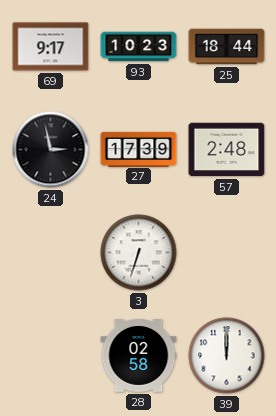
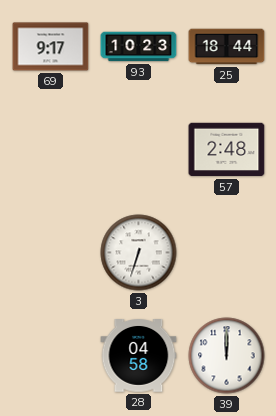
24: 2:58 -> none (51, 150)
27: 17:39 -> none (139, 149)
28: 02:58 -> 04:58 (139, 356)
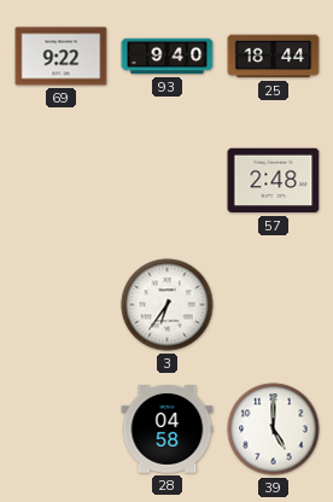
69: 9:17 -> 9:22 (62, 57)
93: 10:23 -> 9:40 (168, 57)
3: 6:33 -> 6:36 (168, 305)
39: 12:00 -> 5:00 (274, 430)
